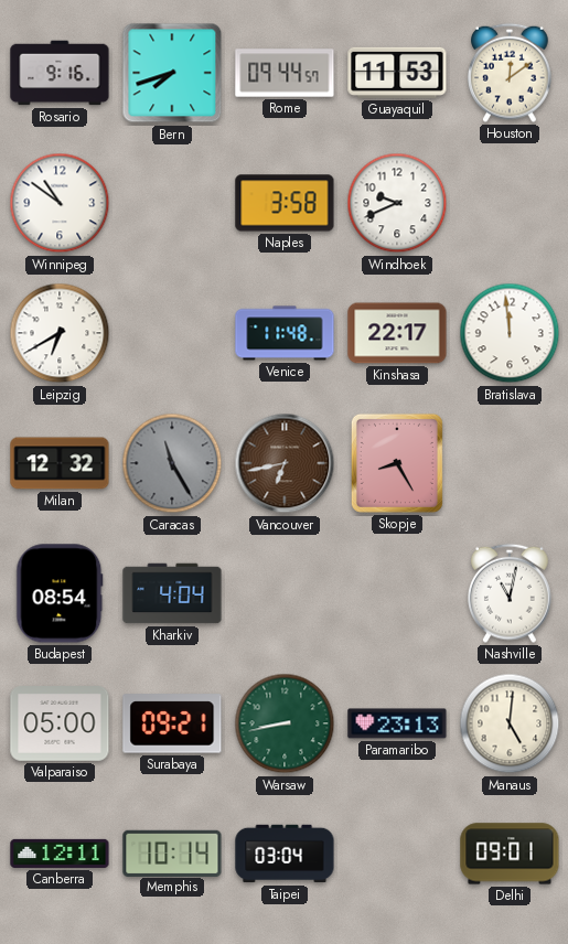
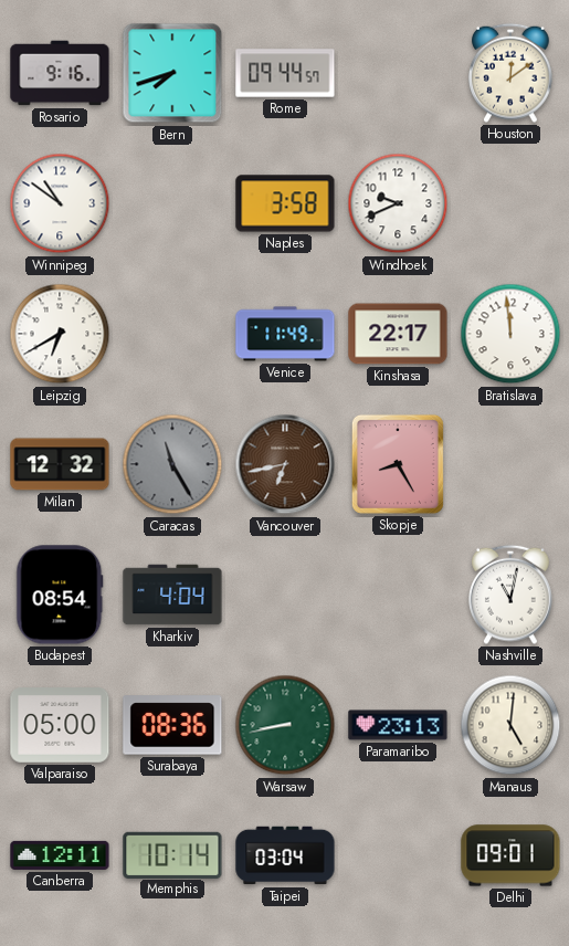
Guayaquil: 11:53 -> none (397, 73)
Venice: 11:48 -> 11:49 (285, 334)
Surabaya: 09:21 -> 08:36 (172, 725)
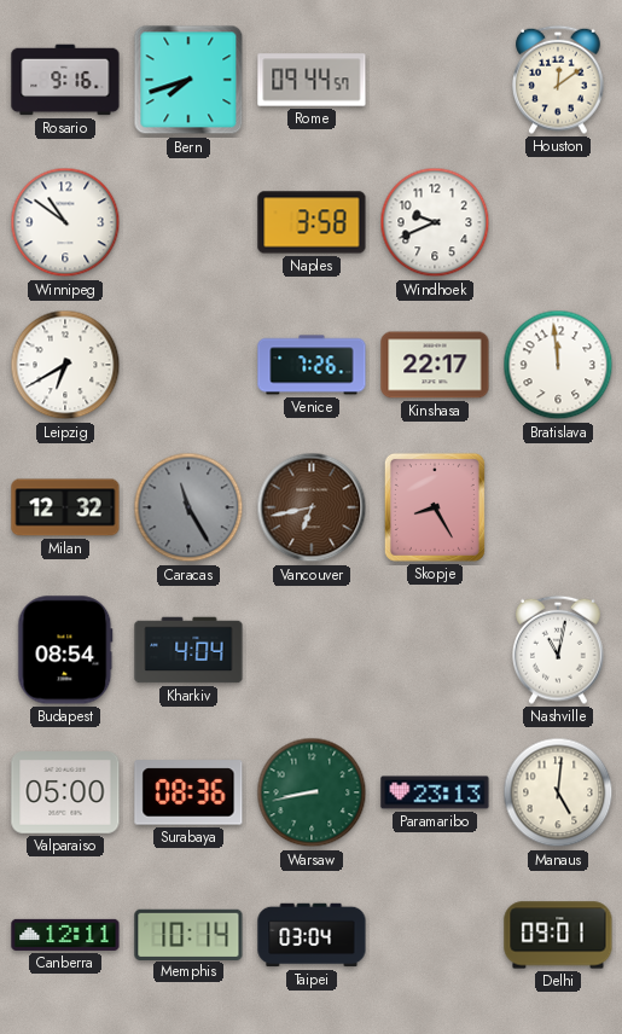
Venice: 11:49 -> 7:26 (312, 365)
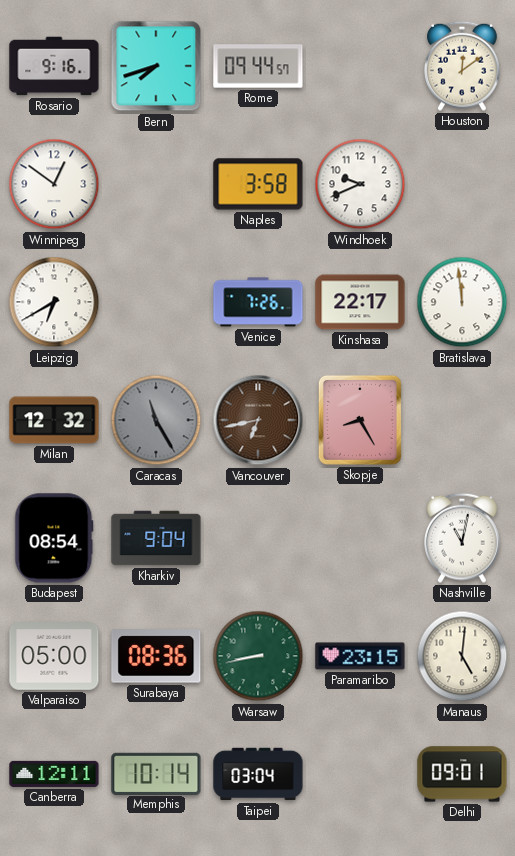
Winnipeg: 10:51 -> 12:51 (54, 184)
Kharkiv: 4:04 -> 9:04 (156, 538)
Paramaribo: 23:13 -> 23:15 (360, 656)
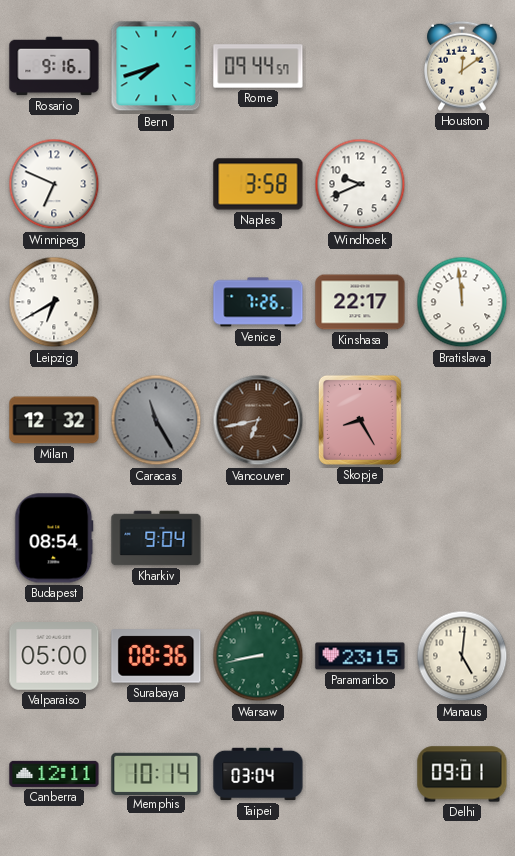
Winnipeg: 12:51 -> 6:49 (54, 184)
Nashville: 11:02 -> none (463, 538)
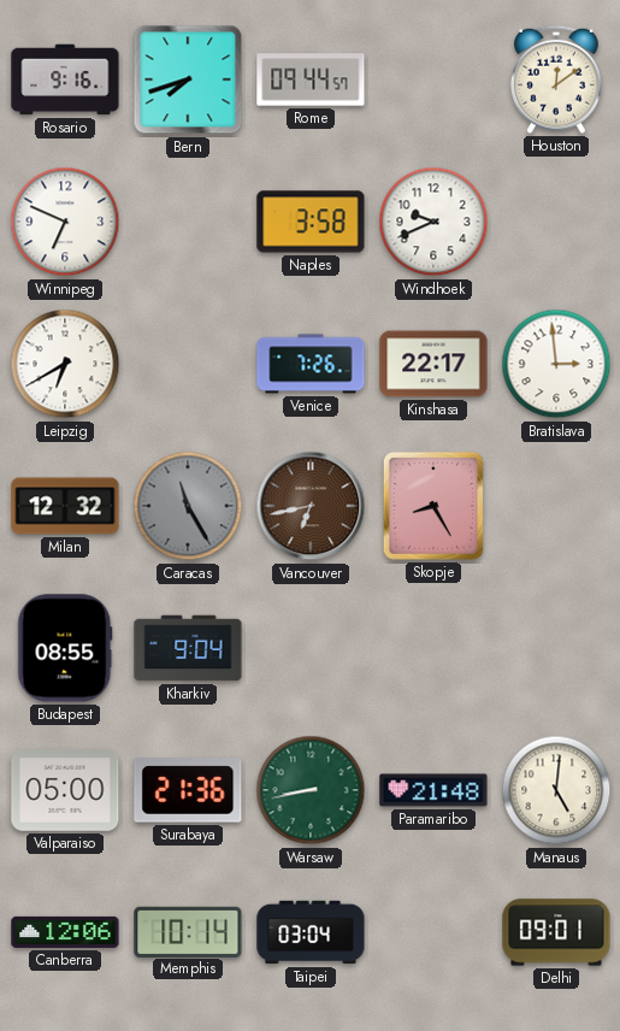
Bratislava: 11:59 -> 2:59 (556, 364)
Budapest: 08:54 -> 08:55 (65, 648)
Surabaya: 08:36 -> 21:36 (188, 790)
Paramaribo: 23:15 -> 21:48 (433, 790)
Canberra: 12:11 -> 12:06 (65, 932)
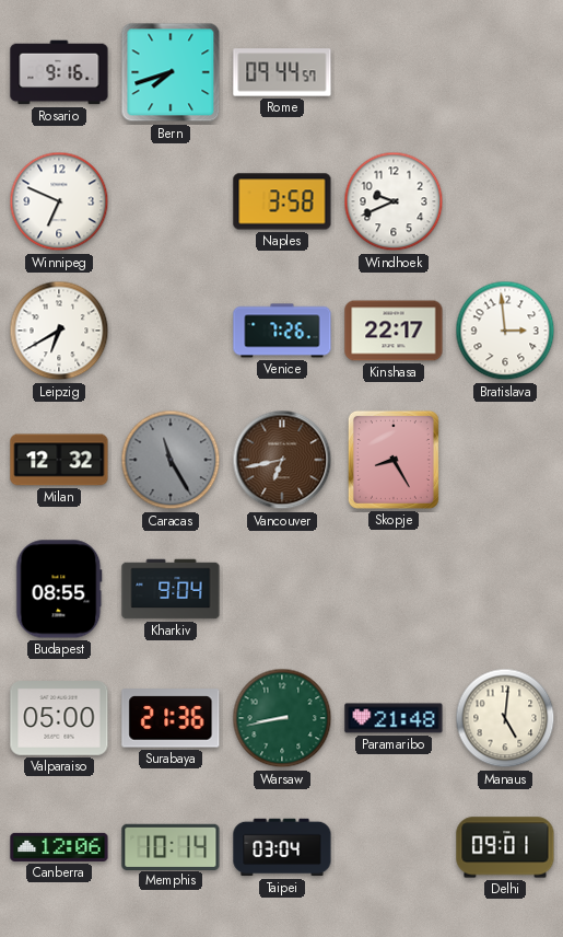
Houston: 12:09 -> none (557, 79)
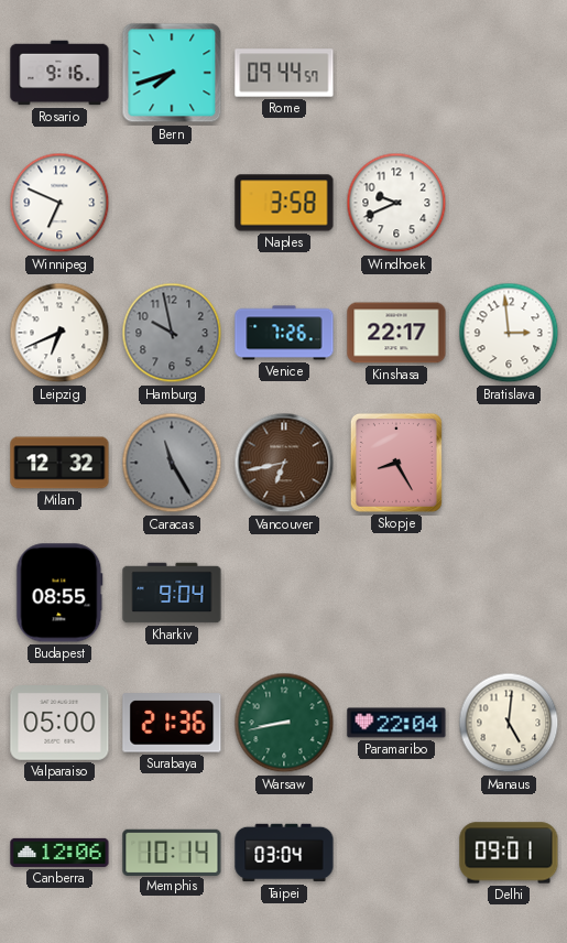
Leipzig: 6:40 -> 6:41 (59, 333)
Hamburg: none -> 9:58 (172, 333)
Paramaribo: 21:48 -> 22:04 (396, 723)
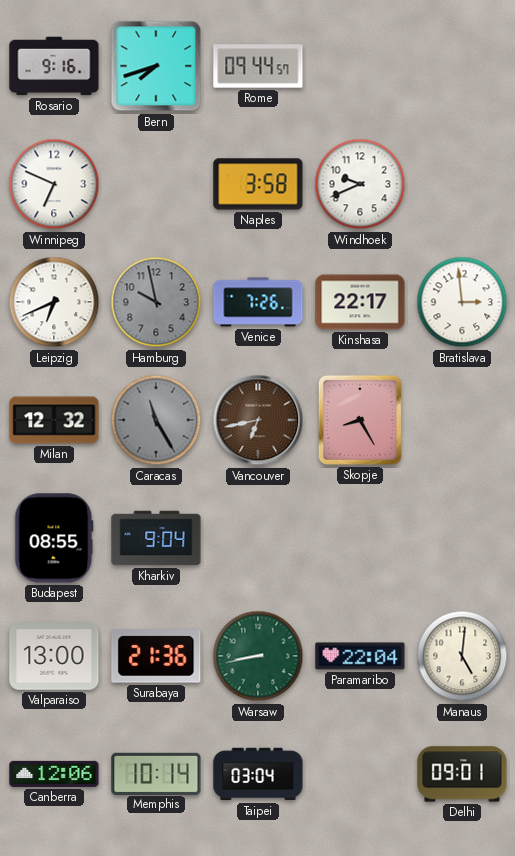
Valparaiso: 05:00 -> 13:00 (54, 657)
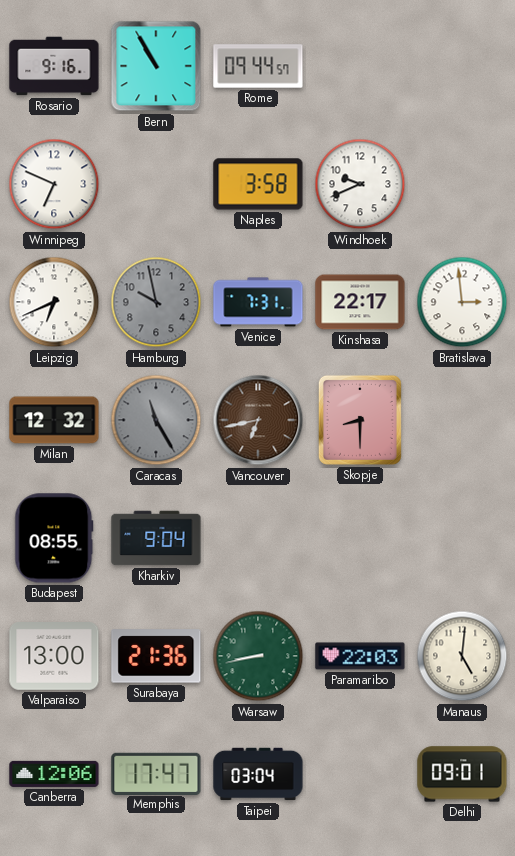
Bern: 7:42 -> 10:55 (156, 66)
Venice: 7:26 -> 7:31 (258, 302)
Skopje: 8:25 -> 8:30 (360, 420)
Paramaribo: 22:04 -> 22:03 (360, 656)
Memphis: 10:14 -> 17:47 (156, 773)
